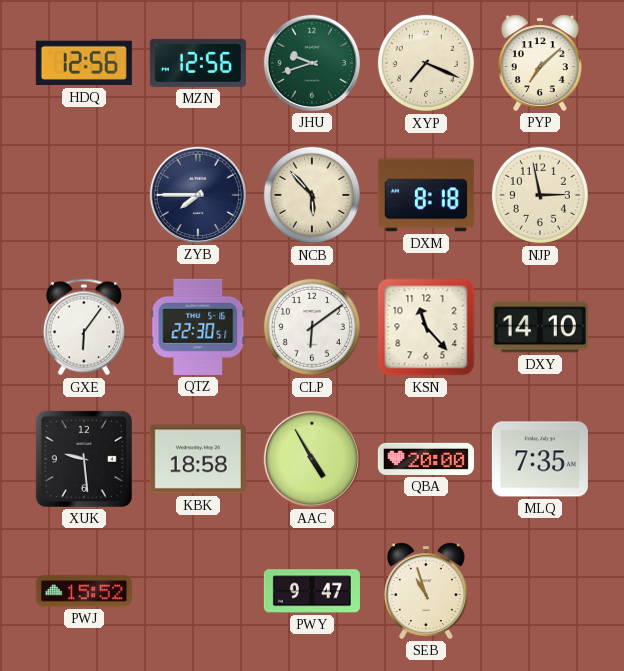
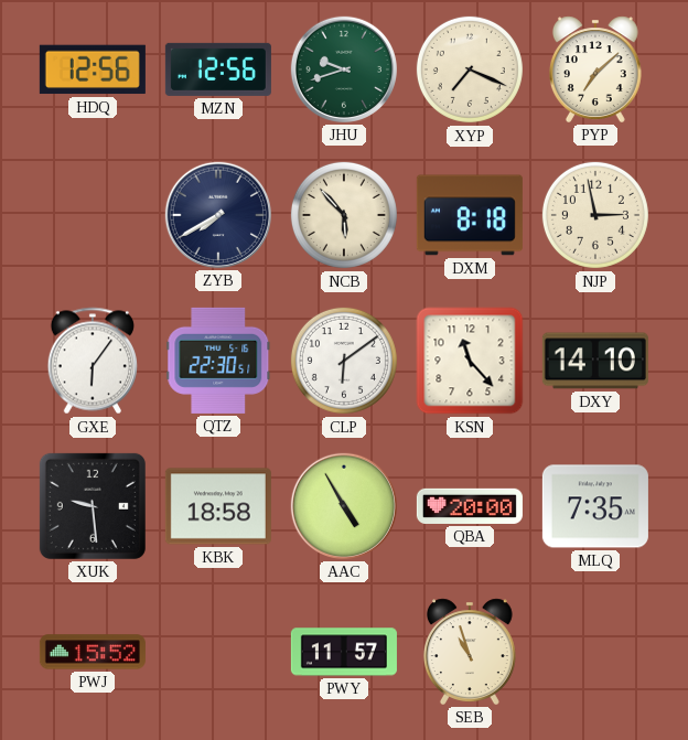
ZYB: 7:45 -> 7:40 (218, 215)
PWY: 9:47 -> 11:57 (344, 652)
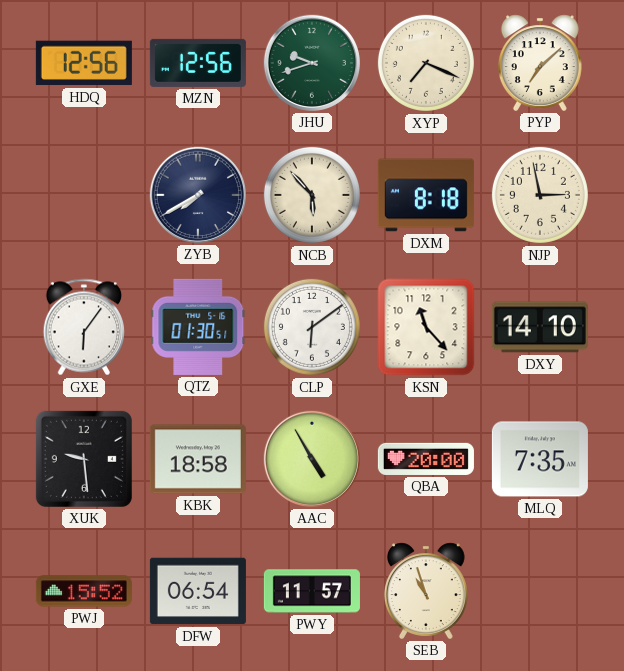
QTZ: 22:30 -> 01:30 (198, 327)
DFW: none -> 06:54 (198, 591)
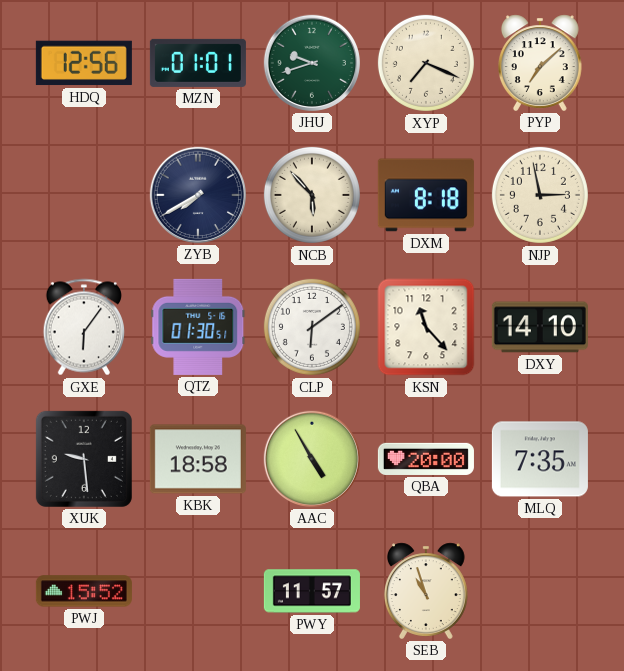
MZN: 12:56 -> 01:01 (198, 63)
DFW: 06:54 -> none (198, 591)
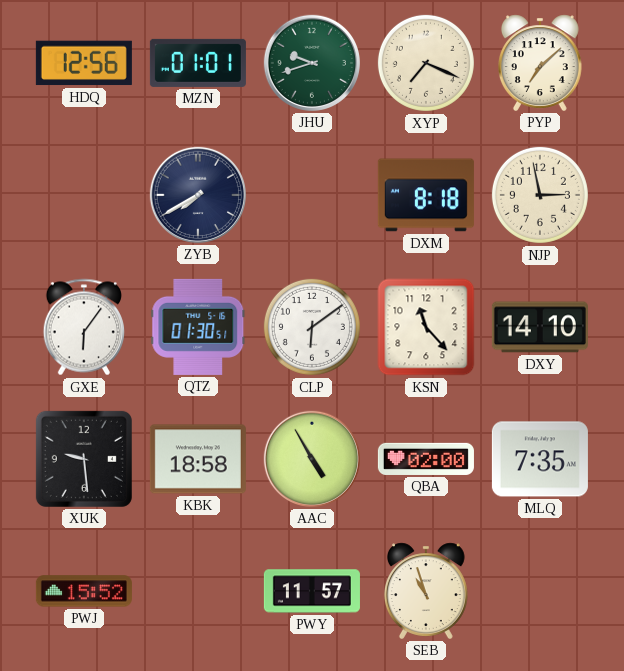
NCB: 5:53 -> none (312, 195)
QBA: 20:00 -> 02:00 (426, 459)
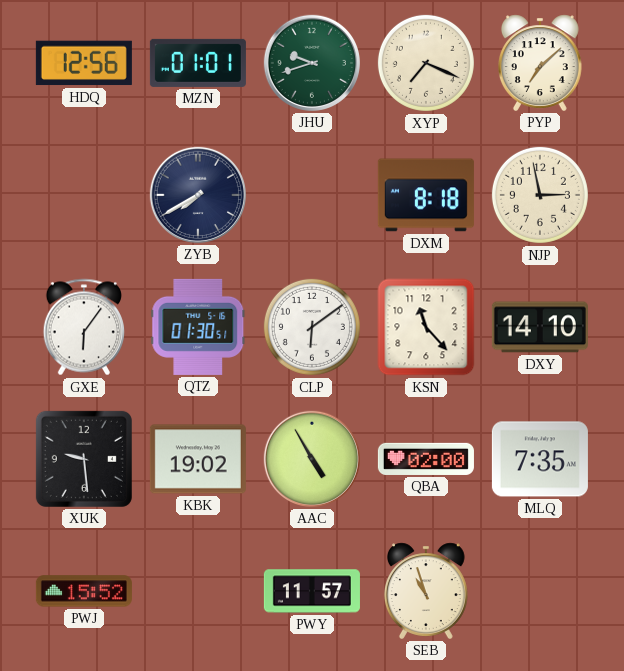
KBK: 18:58 -> 19:02 (198, 459)
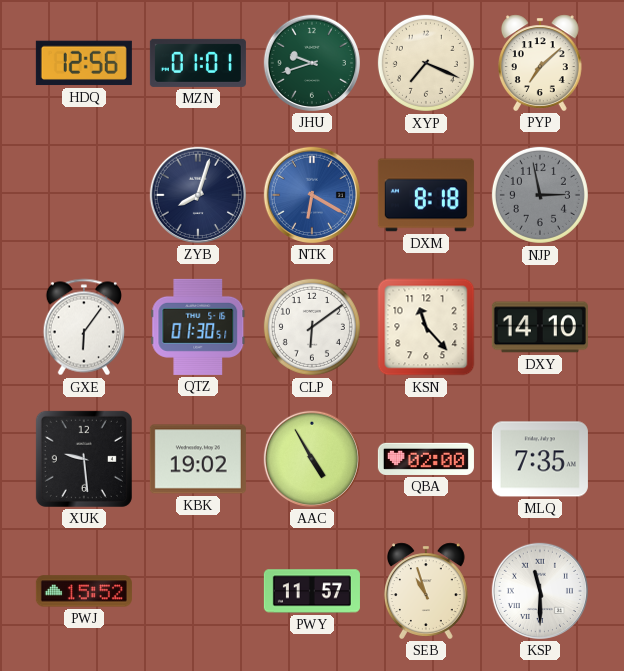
ZYB: 7:40 -> 8:03 (198, 195)
NTK: none -> 6:20 (312, 195)
NJP dial: cream -> grey (540, 195)
KSP: none -> 11:30 (540, 591)
